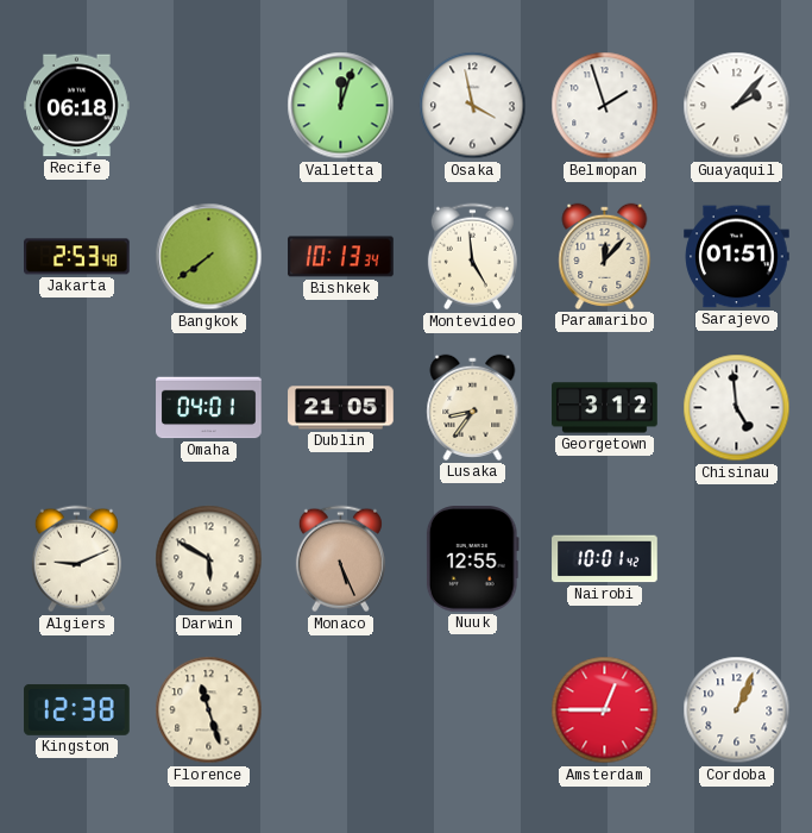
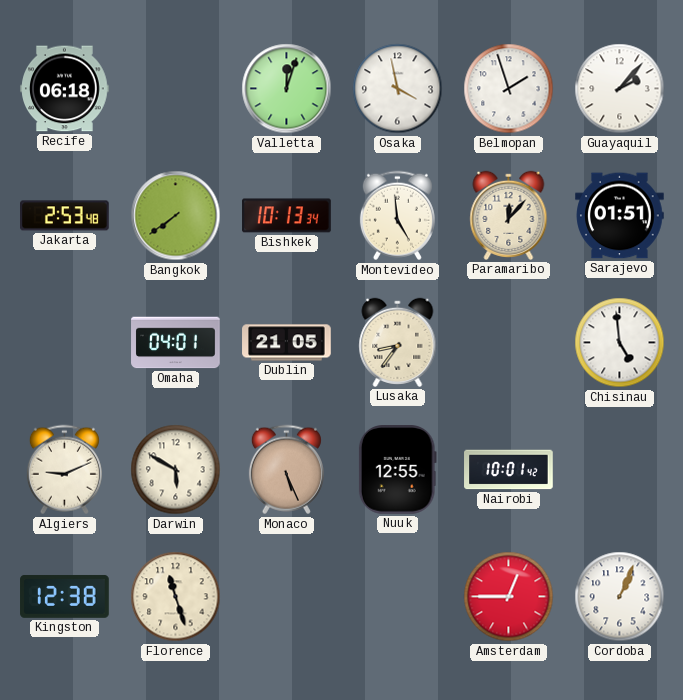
Georgetown: 3:12 -> none (605, 408)
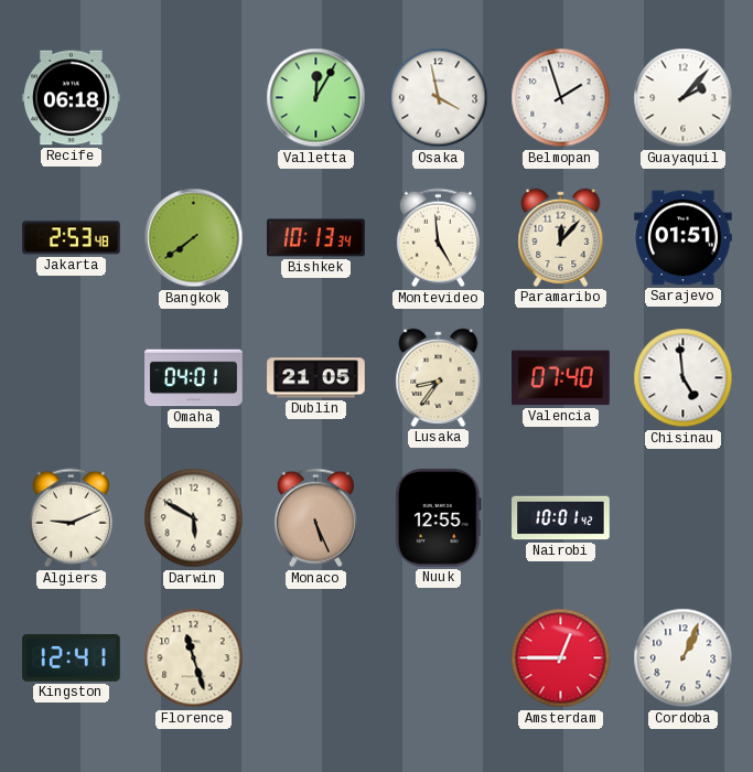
Valletta: 12:03 -> 12:05 (316, 98)
Valencia: none -> 07:40 (561, 378)
Kingston: 12:38 -> 12:41 (72, 657)
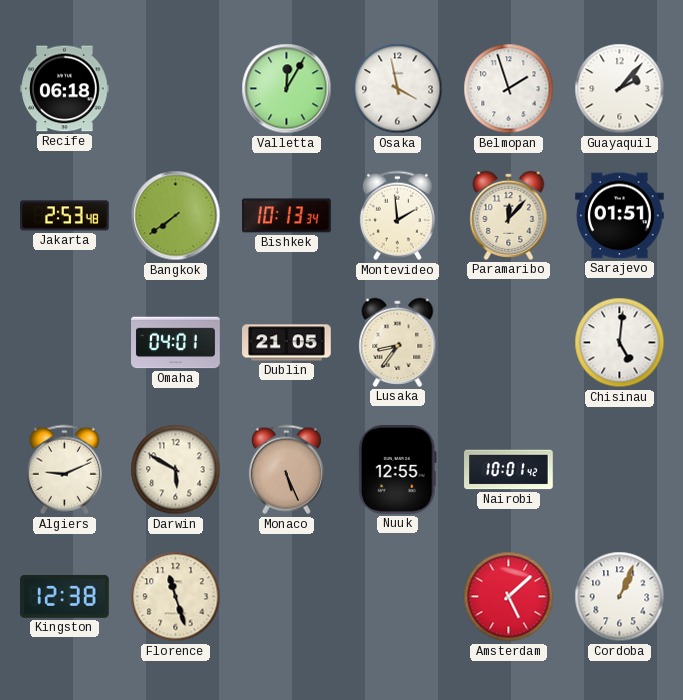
Montevideo: 4:59 -> 1:59 (397, 216)
Valencia: 07:40 -> none (561, 378)
Chisinau: 4:59 -> 5:01 (620, 343)
Kingston: 12:41 -> 12:38 (65, 596)
Amsterdam: 12:45 -> 5:08 (509, 597)
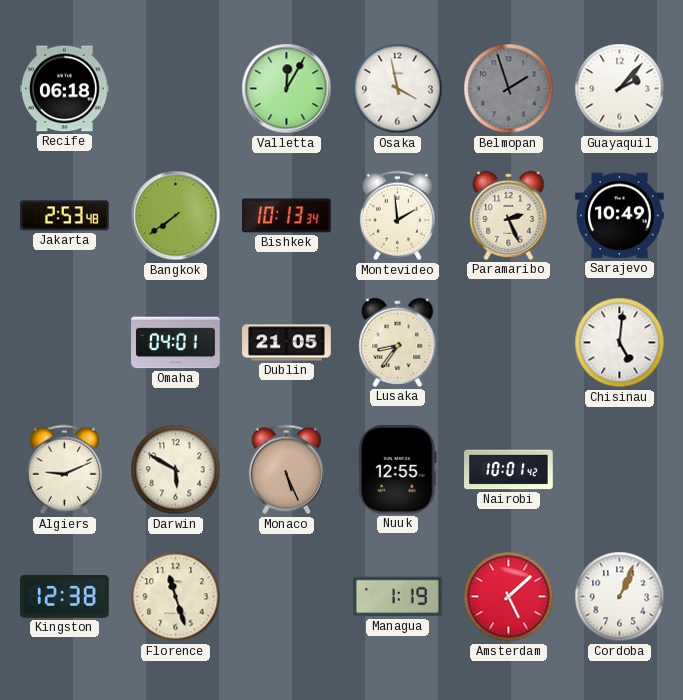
Belmopan dial: white -> grey (509, 89)
Paramaribo: 12:07 -> 2:26 (509, 215)
Sarajevo: 01:51 -> 10:49 (620, 216)
Managua: none -> 1:19 (398, 597)
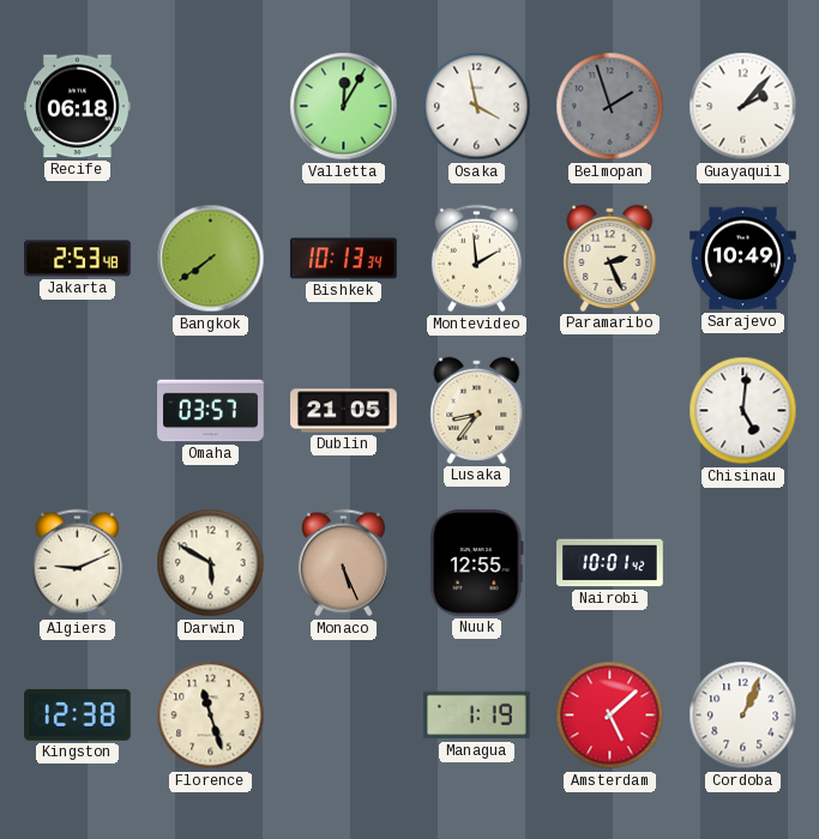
Omaha: 04:01 -> 03:57 (211, 411)
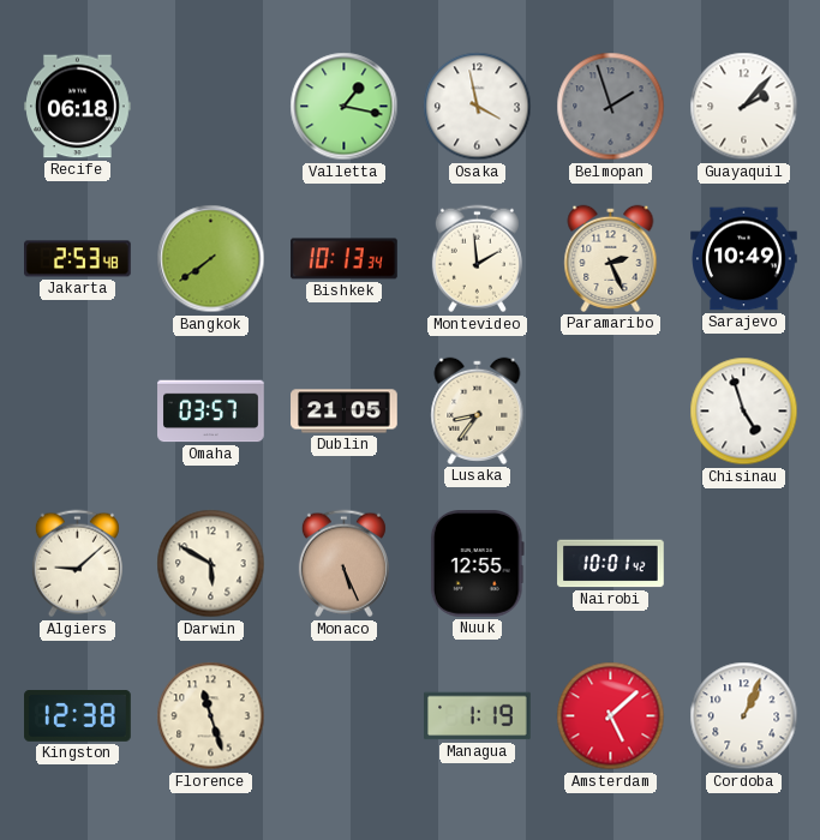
Valletta: 12:05 -> 1:17 (345, 107)
Chisinau: 5:01 -> 4:57 (744, 412)
Algiers: 9:11 -> 9:08 (77, 564)
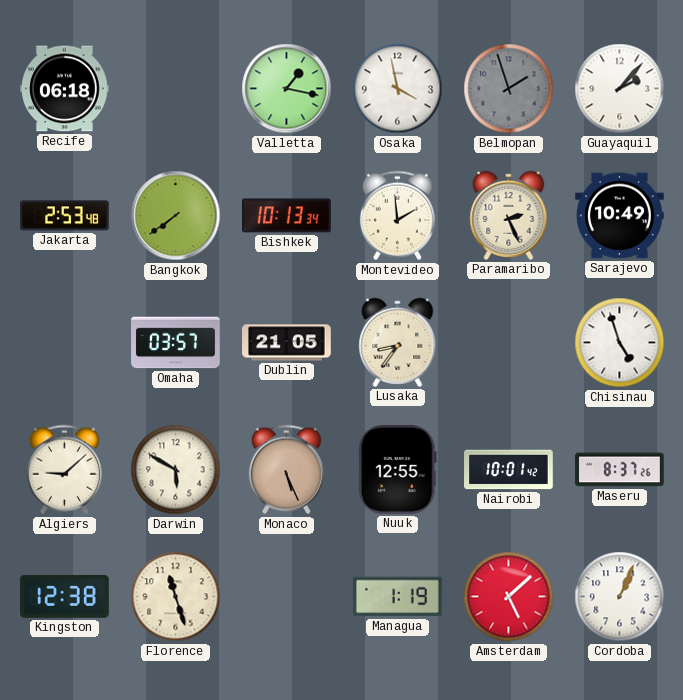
Maseru: none -> 8:37 (620, 470)
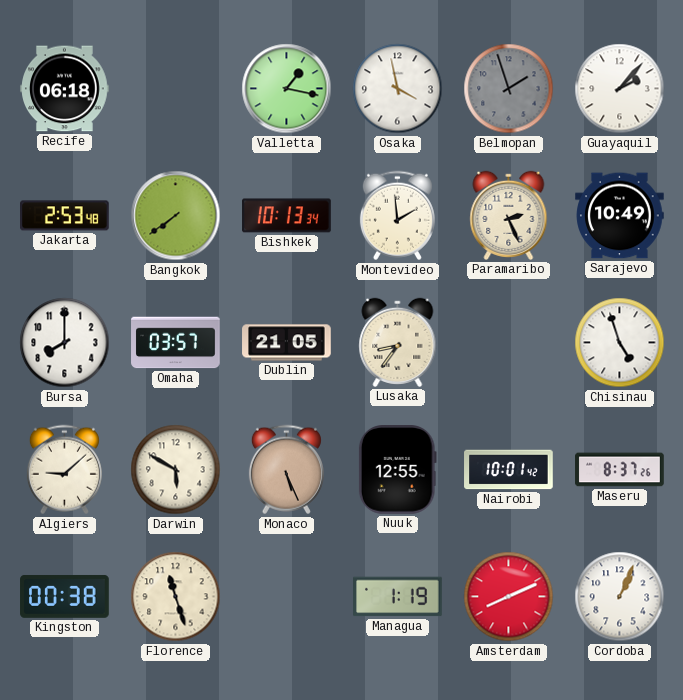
Bursa: none -> 8:00 (65, 343)
Kingston: 12:38 -> 00:38 (65, 596)
Amsterdam: 5:08 -> 8:11 (509, 597)
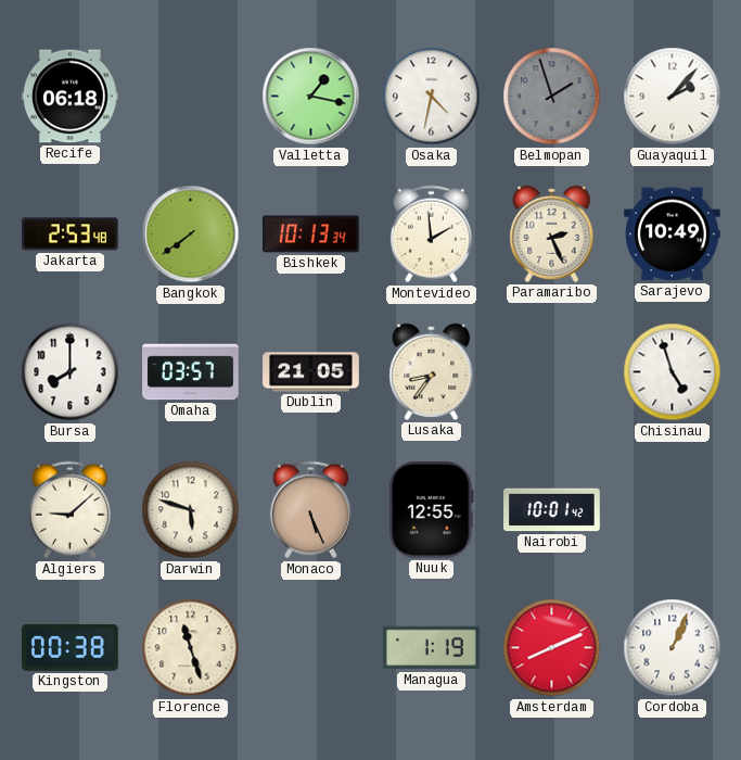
Osaka: 3:58 -> 4:32 (432, 97)
Darwin: 5:50 -> 5:48 (191, 510)
Maseru: 8:37 -> none (620, 470)
